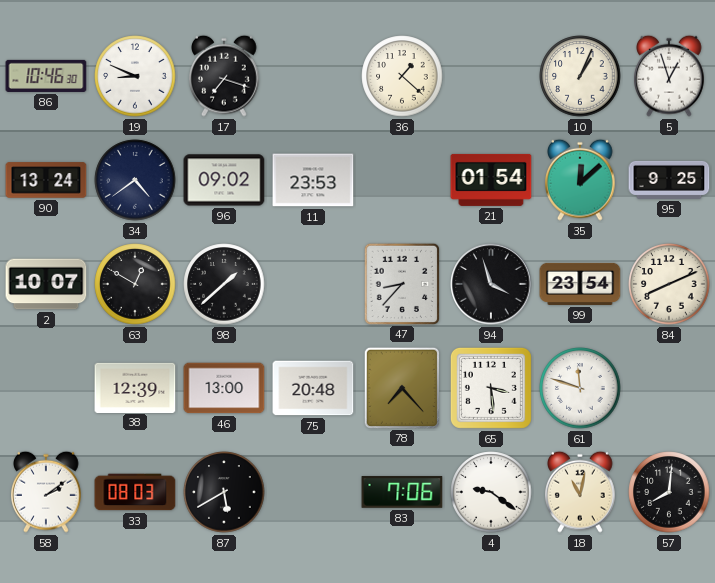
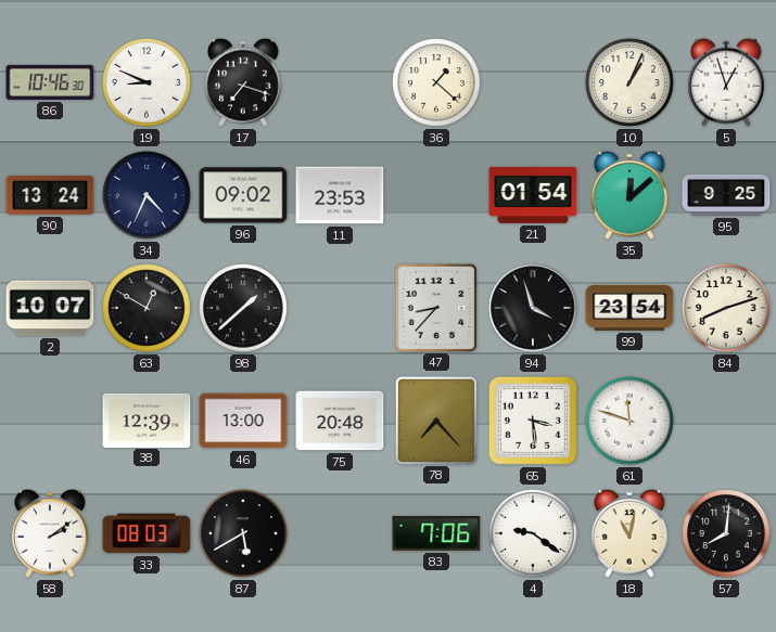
34: 4:39 -> 4:34 (147, 195)
84: 8:11 -> 8:12 (726, 308)
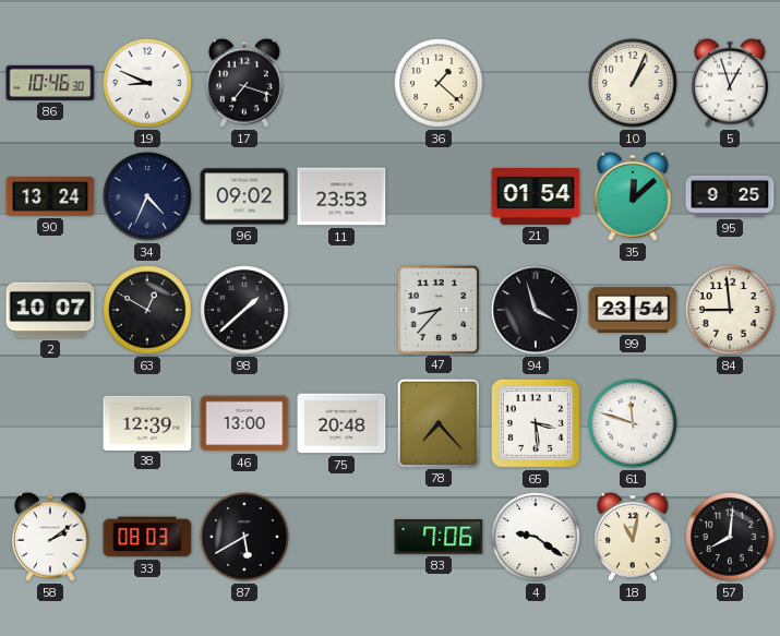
84: 8:12 -> 8:59 (730, 310)
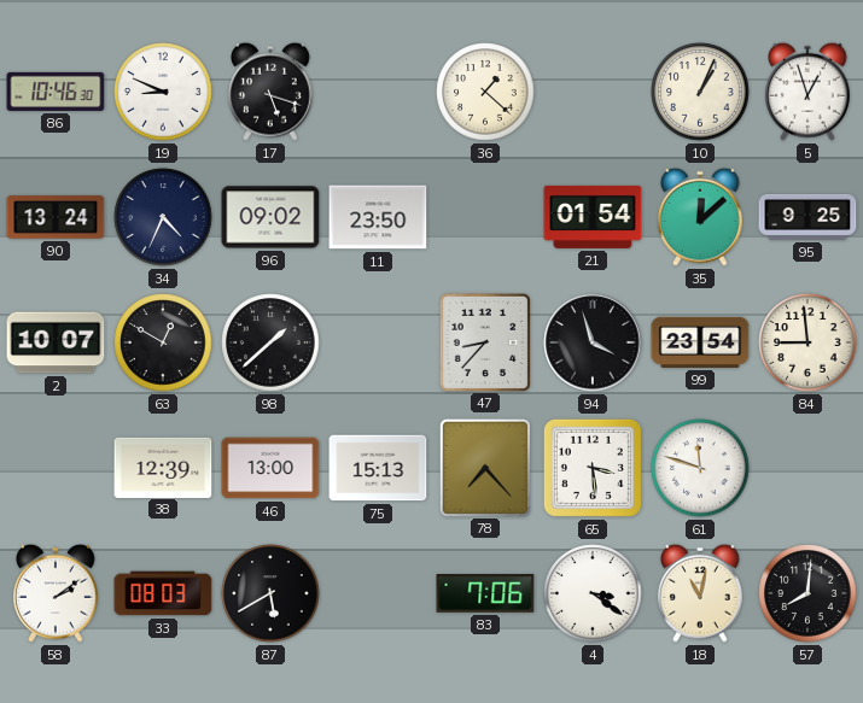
17: 7:18 -> 5:18 (272, 92)
11: 23:53 -> 23:50 (378, 217)
75: 20:48 -> 15:13 (378, 468)
4: 9:21 -> 3:21 (593, 593)
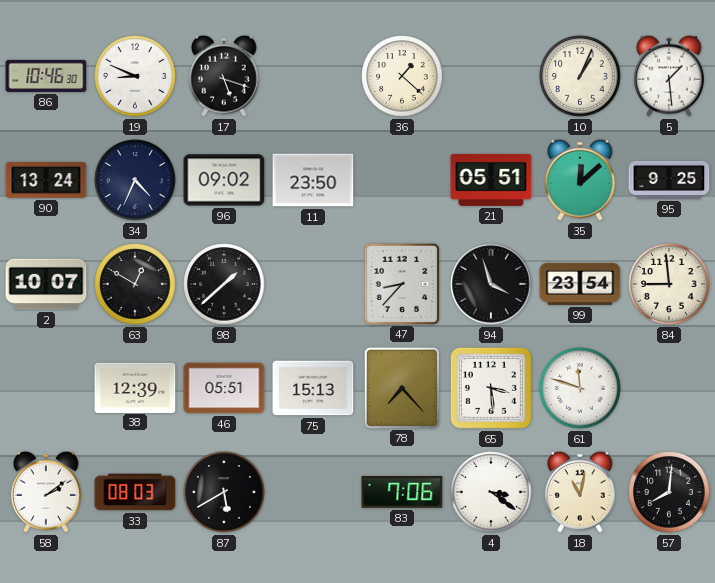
5: 12:57 -> 1:29 (670, 76)
21: 01:54 -> 05:51 (491, 180)
46: 13:00 -> 05:51 (224, 388)
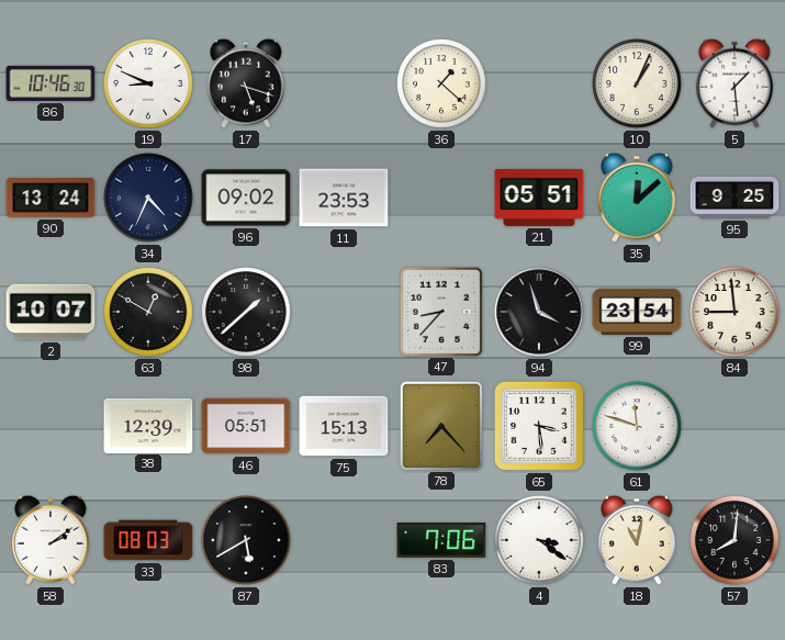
11: 23:50 -> 23:53 (344, 198)
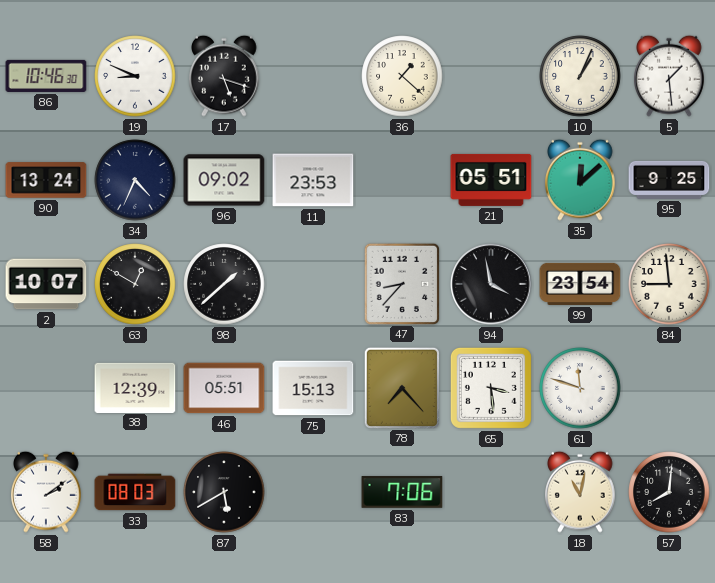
94: 3:57 -> 3:58 (491, 284)
4: 3:21 -> none (539, 540)
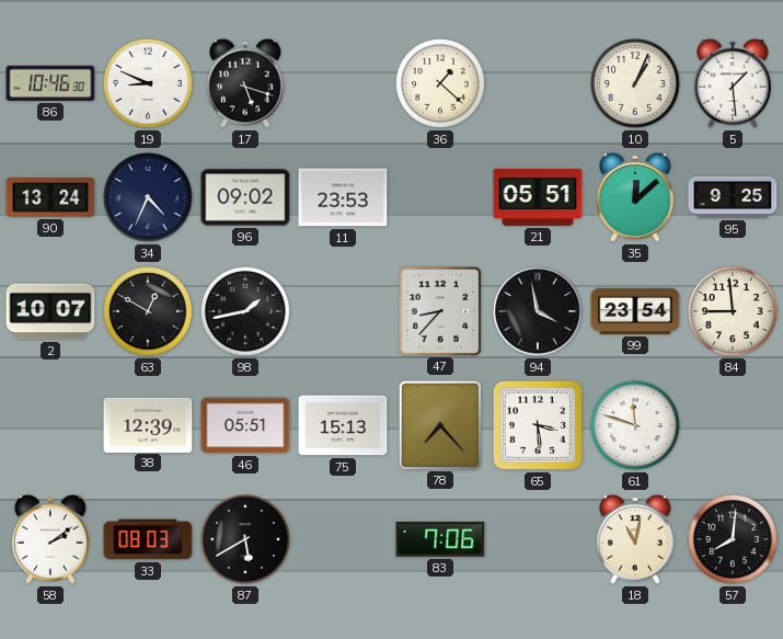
98: 1:38 -> 1:43 (245, 311)
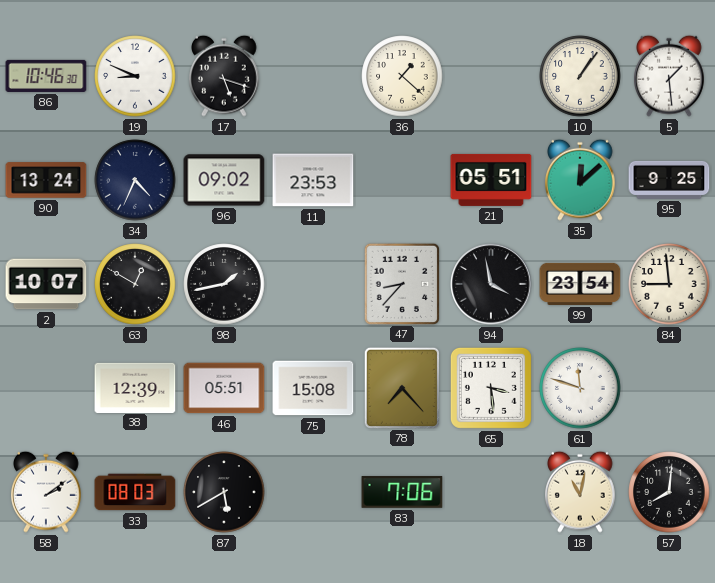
10: 1:04 -> 1:06 (580, 76)
75: 15:13 -> 15:08 (313, 388)
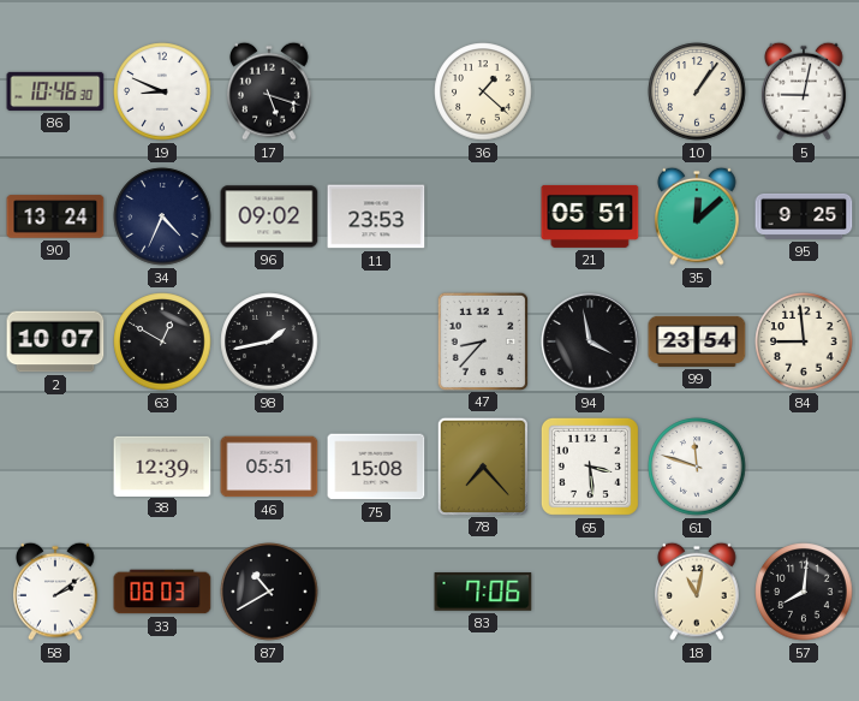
5: 1:29 -> 9:02 (805, 91)
87: 5:40 -> 10:40 (269, 592)
